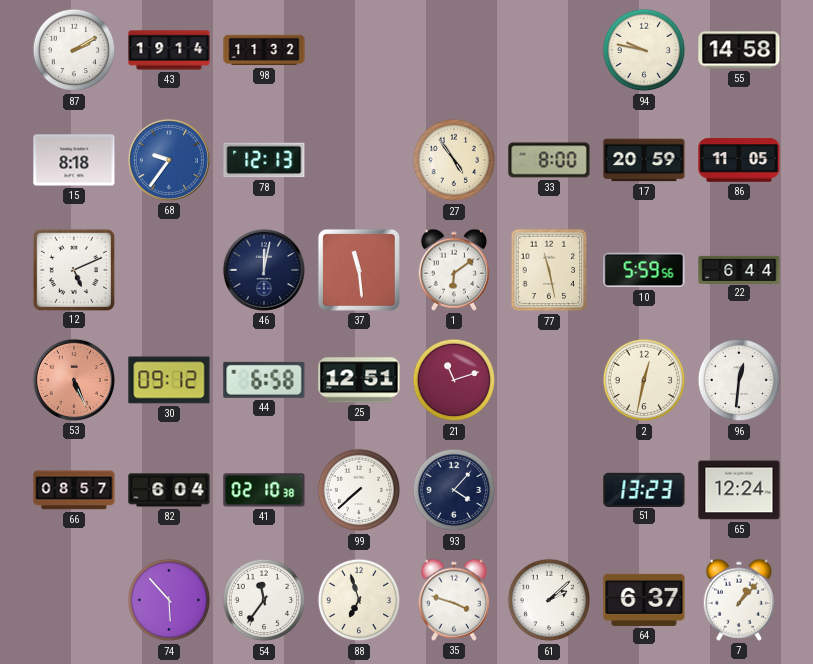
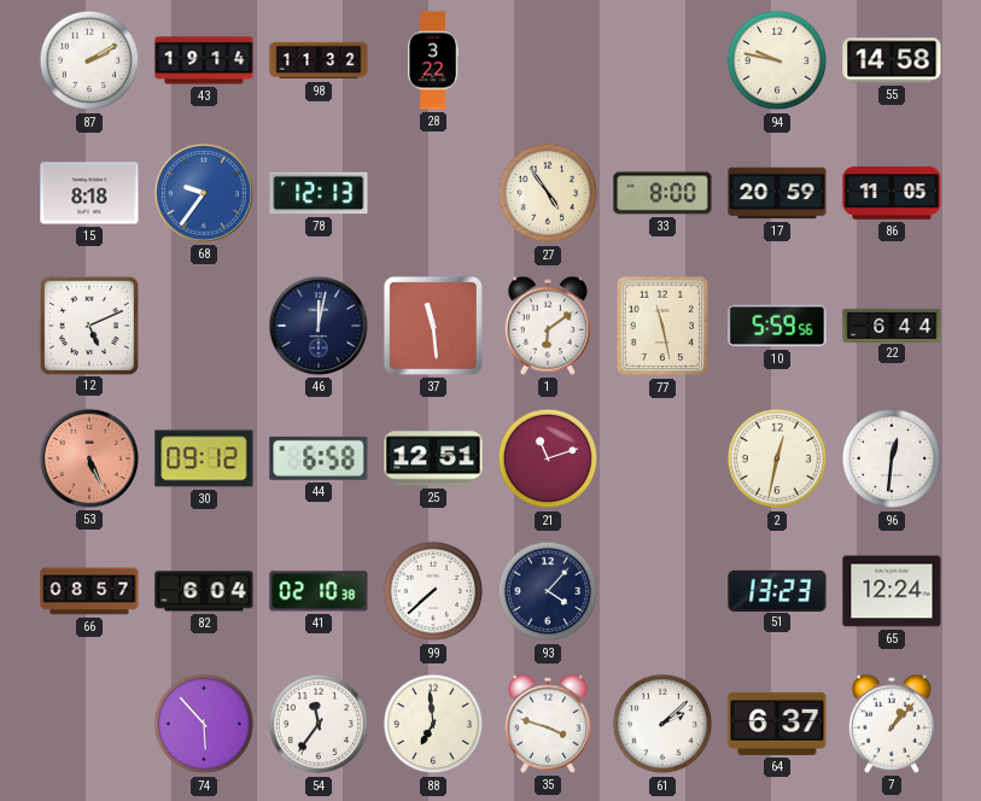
28: none -> 3:22 (433, 60)
88: 6:57 -> 6:59 (433, 724)
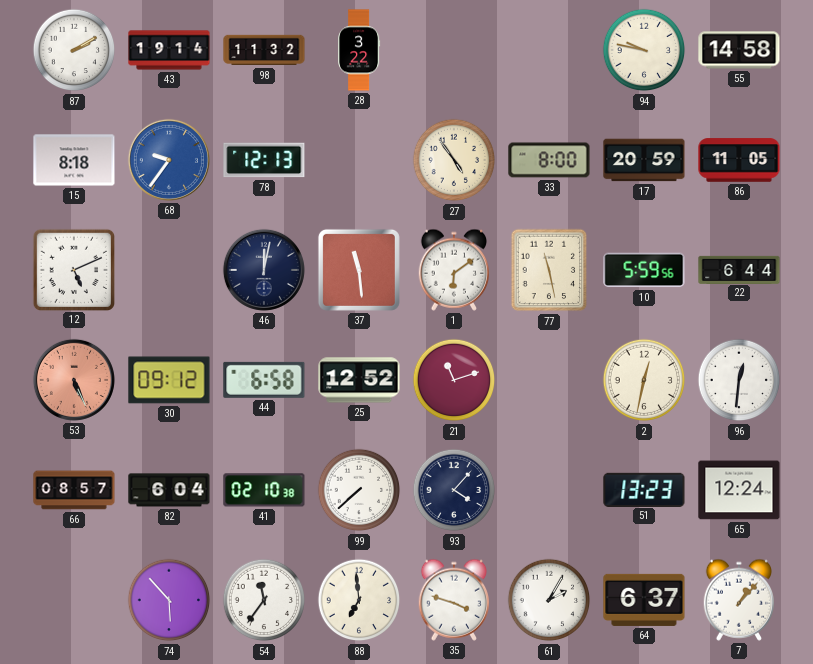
25: 12:51 -> 12:52 (359, 380)
61: 2:08 -> 2:05 (549, 600)
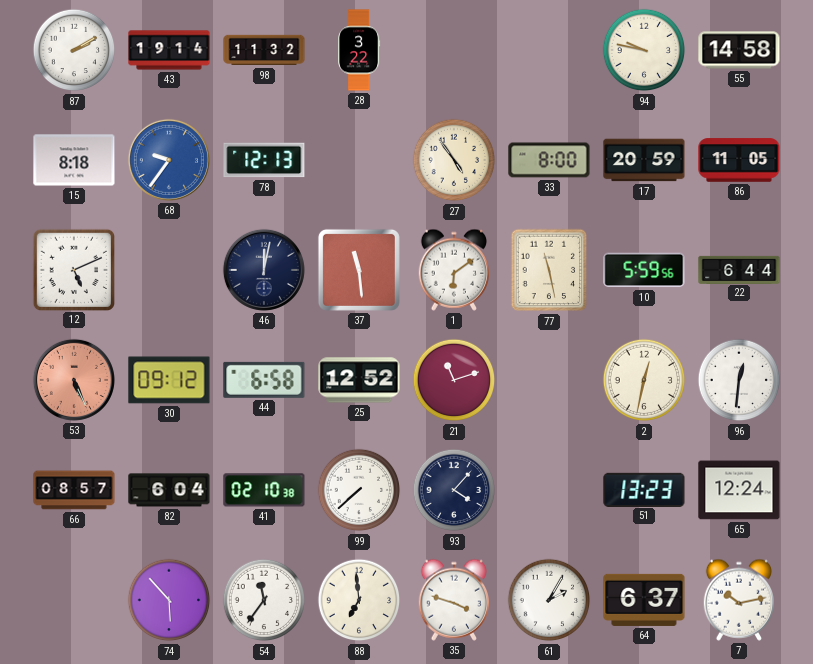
7: 1:07 -> 10:13 (738, 600)
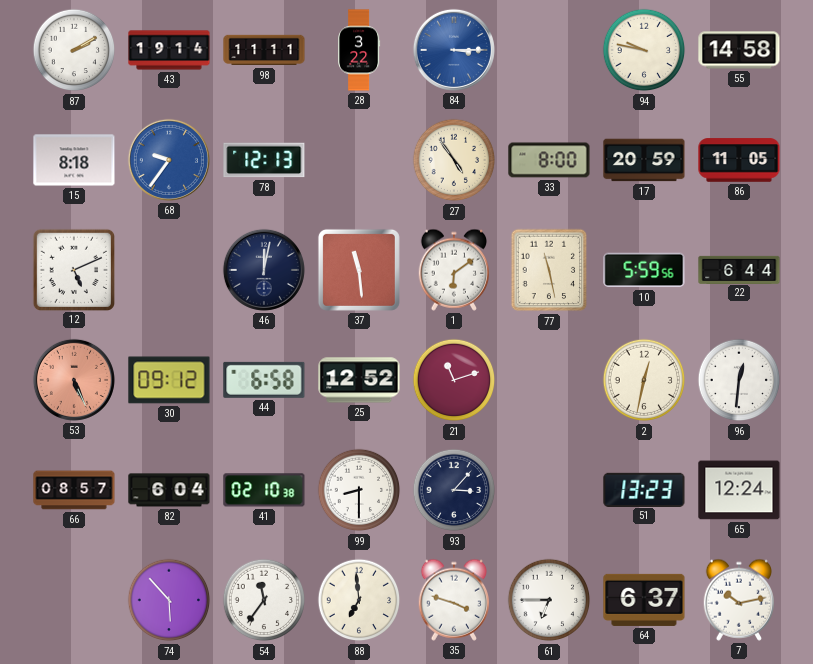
98: 11:32 -> 11:11 (264, 50)
84: none -> 3:15 (454, 50)
99: 7:38 -> 8:30 (359, 490)
93: 4:07 -> 3:07 (454, 490)
61: 2:05 -> 6:45 (549, 600)
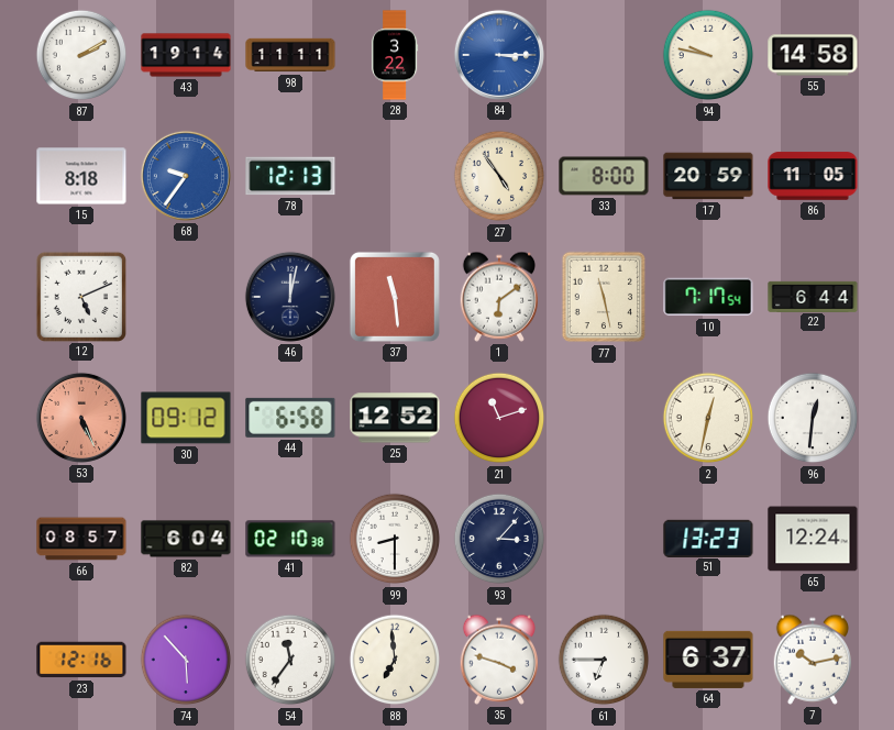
10: 5:59 -> 7:17 (708, 297)
23: none -> 12:16 (81, 660)
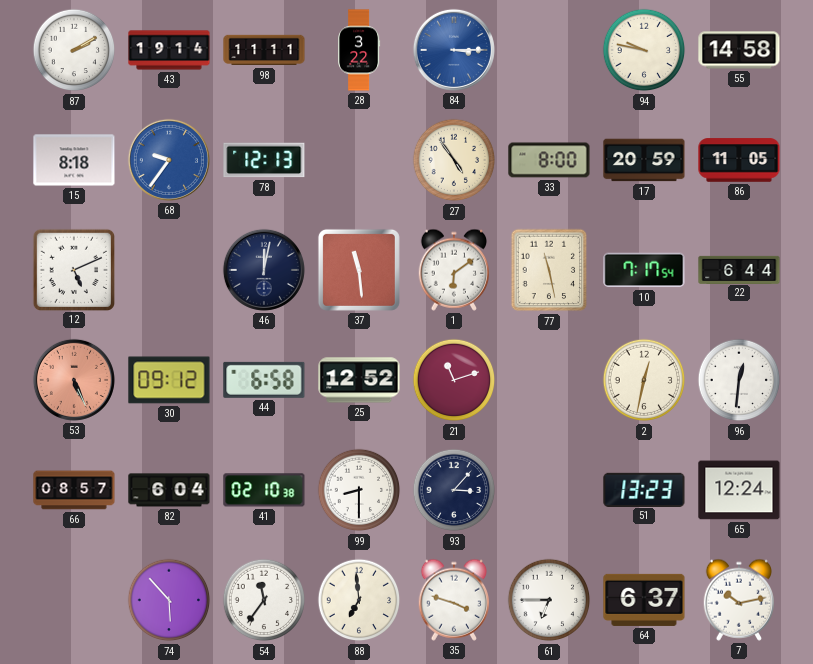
23: 12:16 -> none (81, 660)
